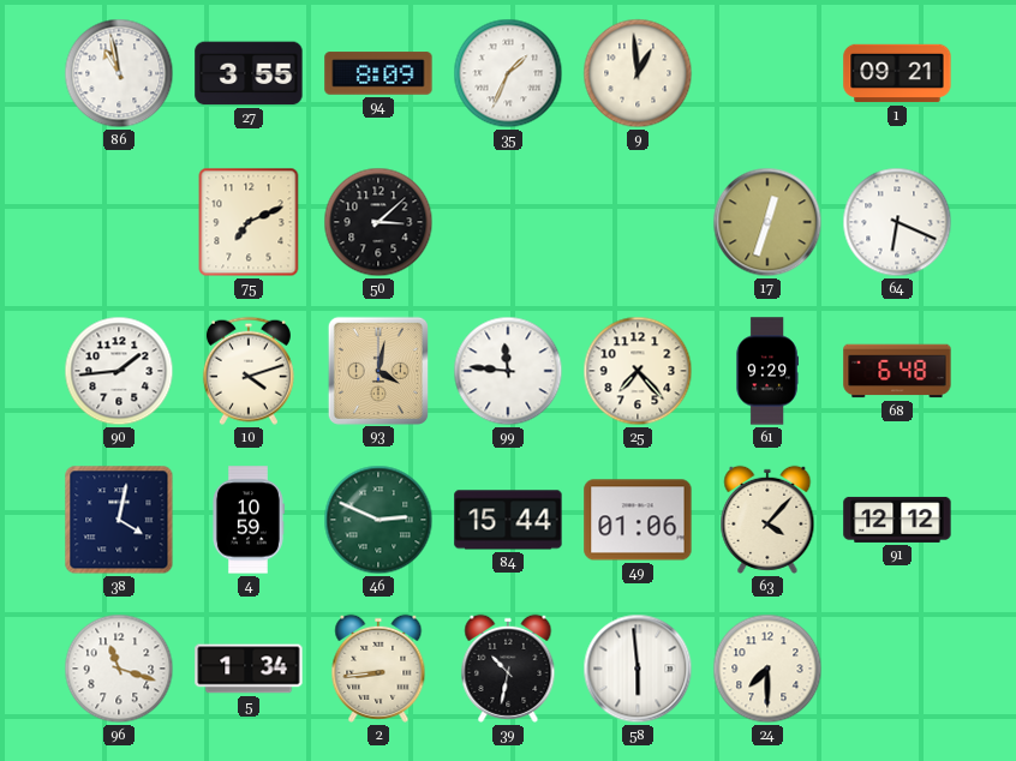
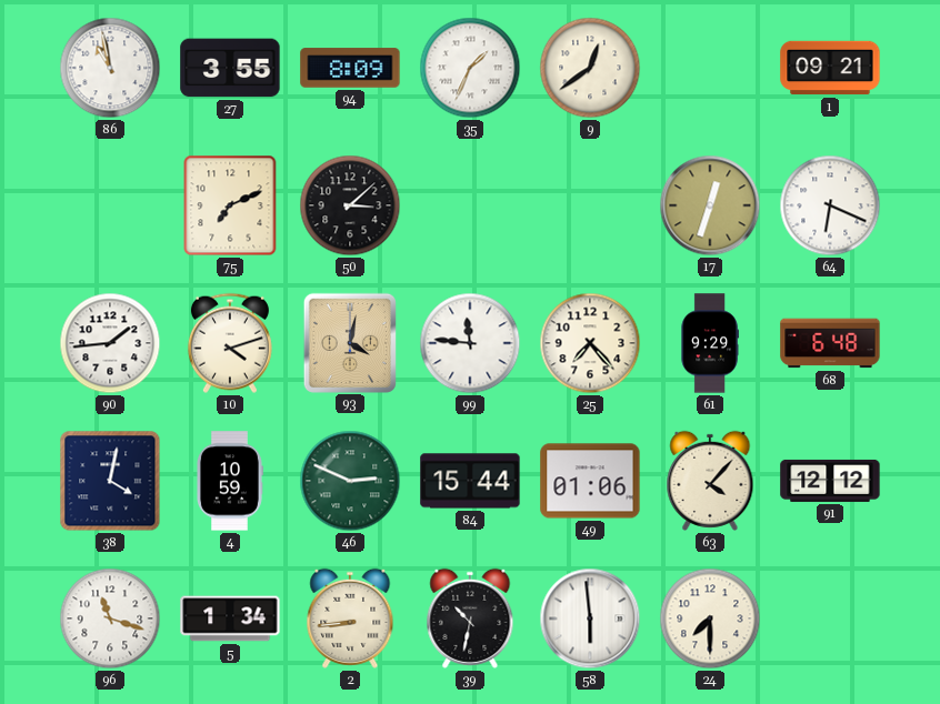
9: 12:59 -> 12:39 (590, 68)
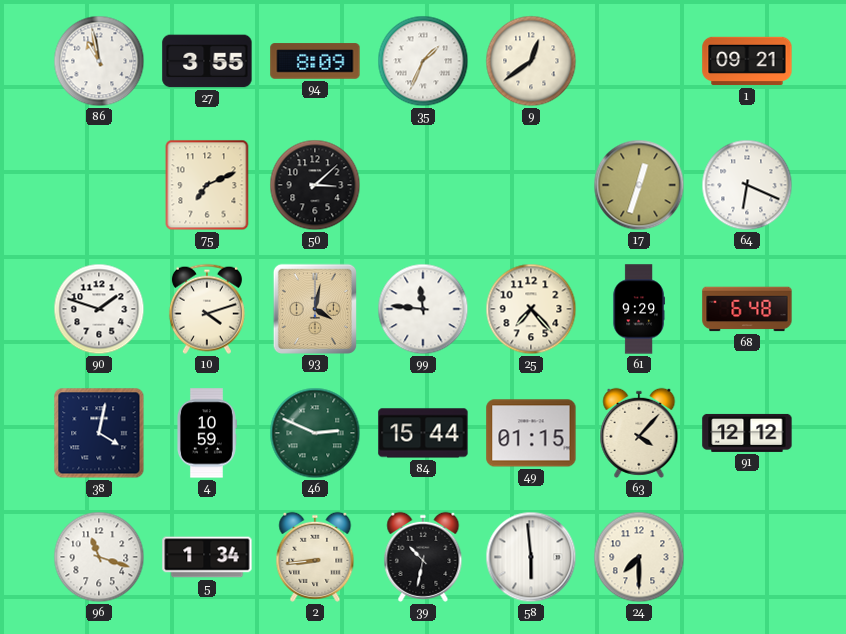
90: 1:44 -> 1:48 (99, 309)
49: 01:06 -> 01:15 (531, 433)
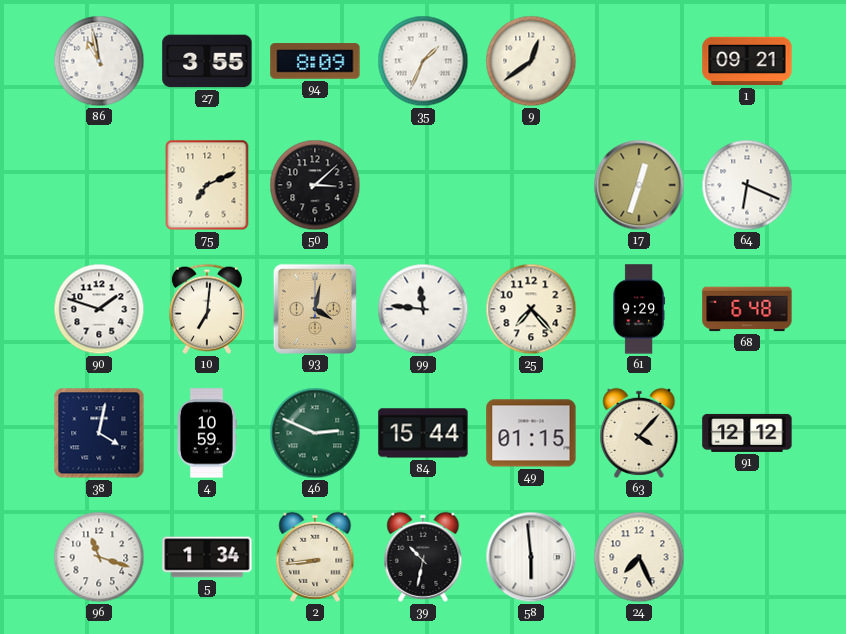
10: 4:12 -> 7:01 (207, 309)
24: 7:30 -> 7:26 (639, 557)
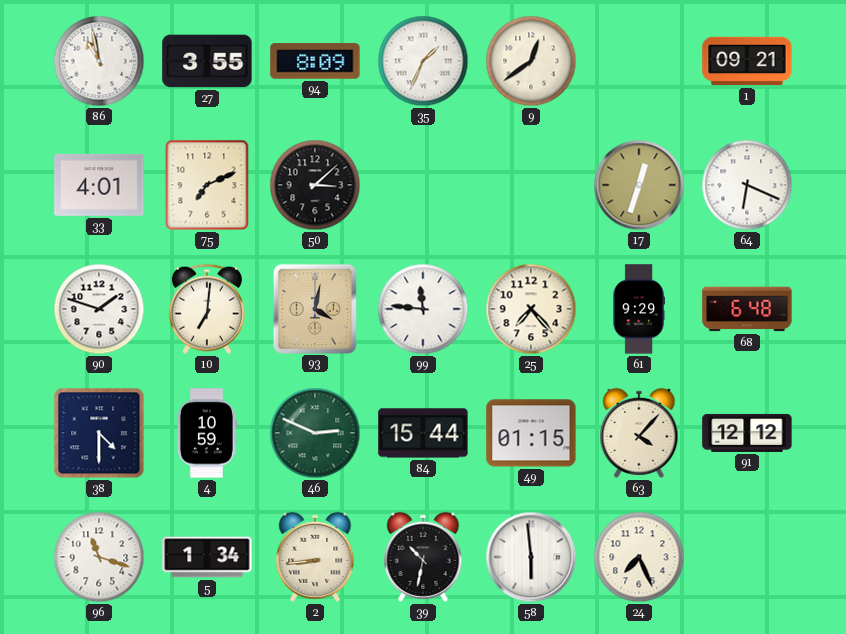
33: none -> 4:01 (99, 185)
38: 4:02 -> 4:30 (99, 433)
